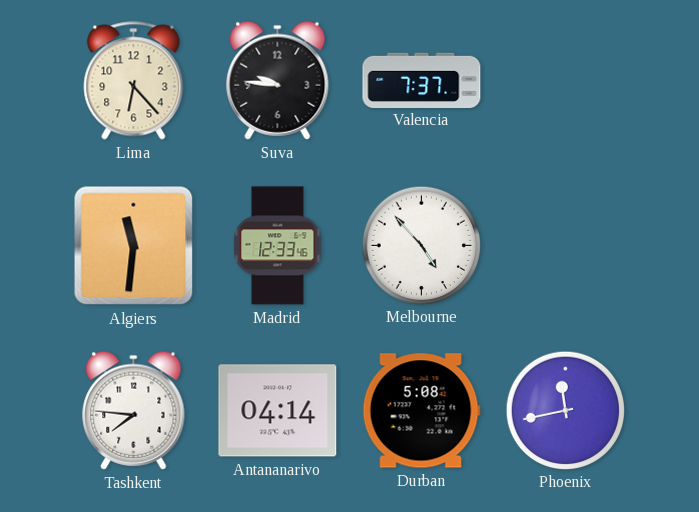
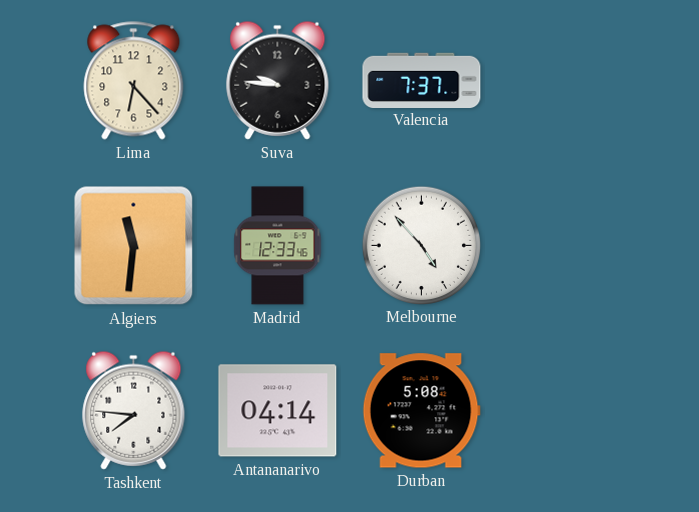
Phoenix: 11:43 -> none (565, 410)
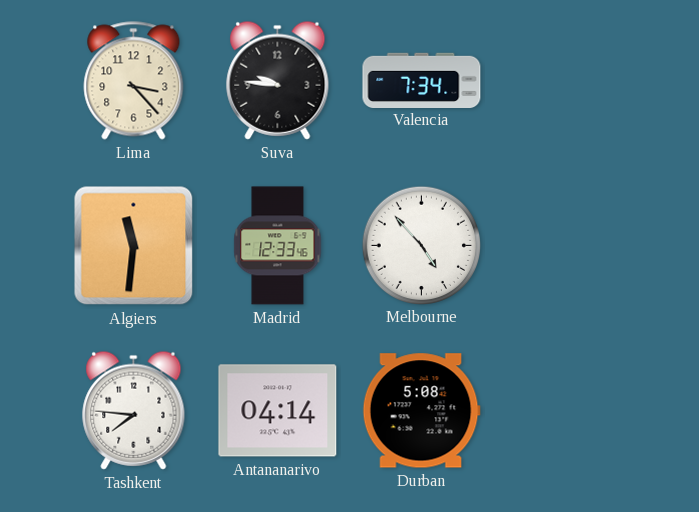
Lima: 6:23 -> 3:23 (134, 81)
Valencia: 7:37 -> 7:34 (422, 80)
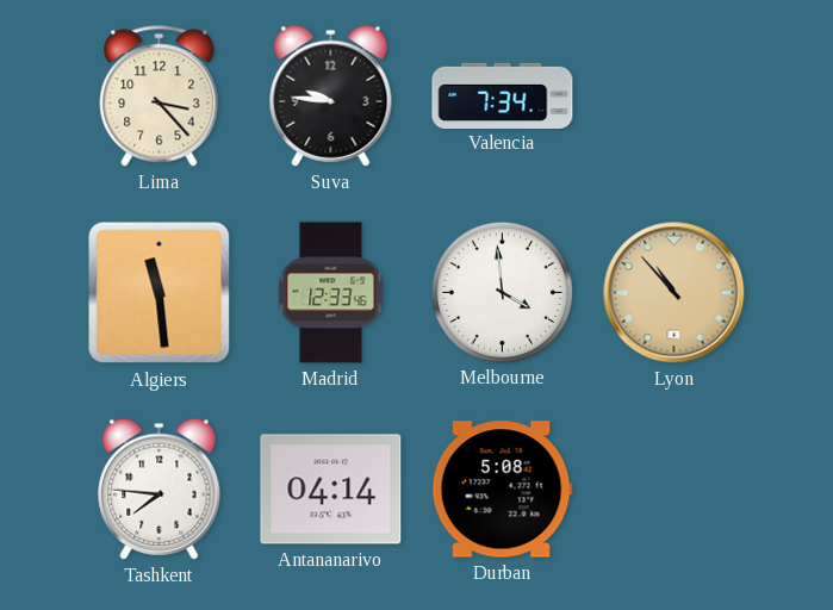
Algiers: 11:31 -> 11:29 (160, 293)
Melbourne: 4:53 -> 3:59 (502, 292)
Lyon: none -> 10:53 (675, 293)
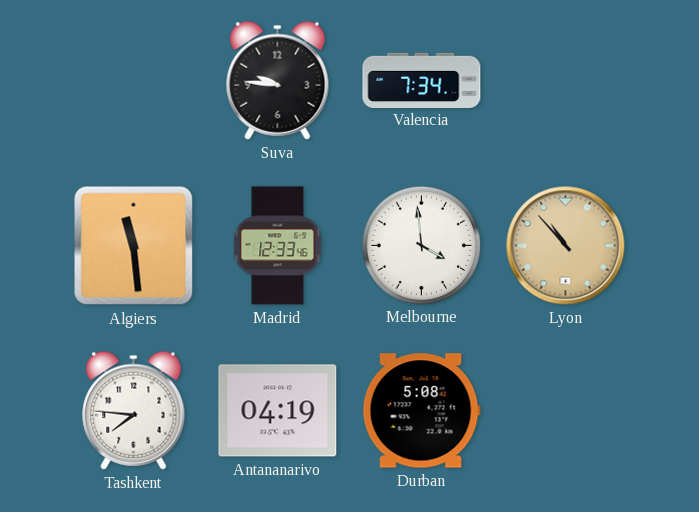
Lima: 3:23 -> none (160, 97)
Antananarivo: 04:14 -> 04:19 (278, 411)
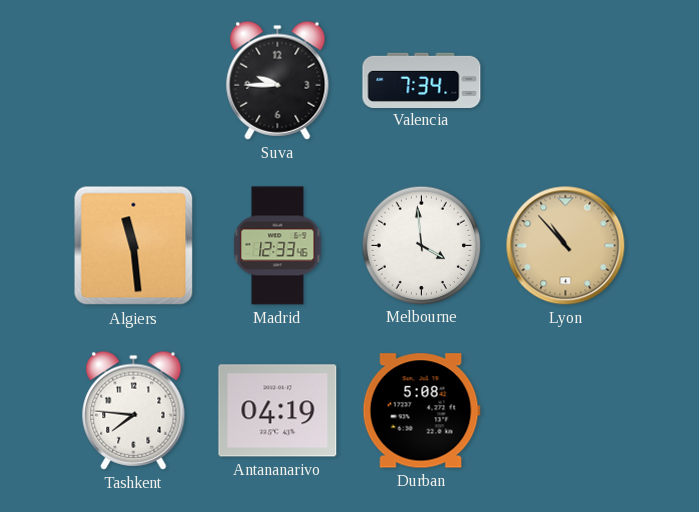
Suva: 9:46 -> 9:45 (278, 80)
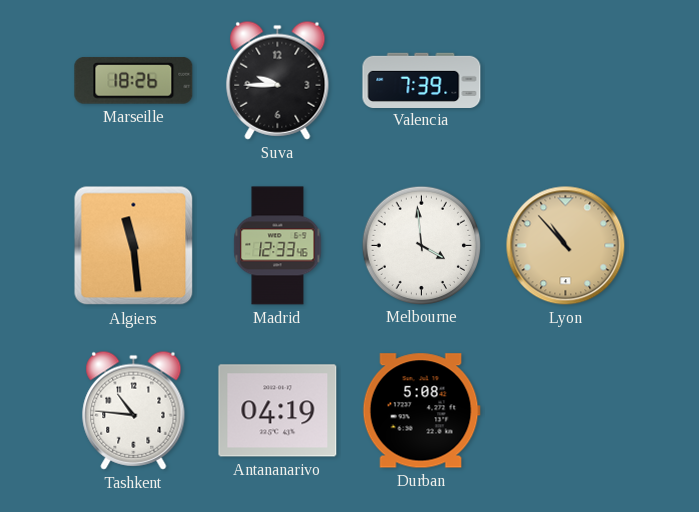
Marseille: none -> 18:26 (134, 81)
Valencia: 7:34 -> 7:39 (422, 80)
Tashkent: 7:46 -> 10:46 (134, 410)
